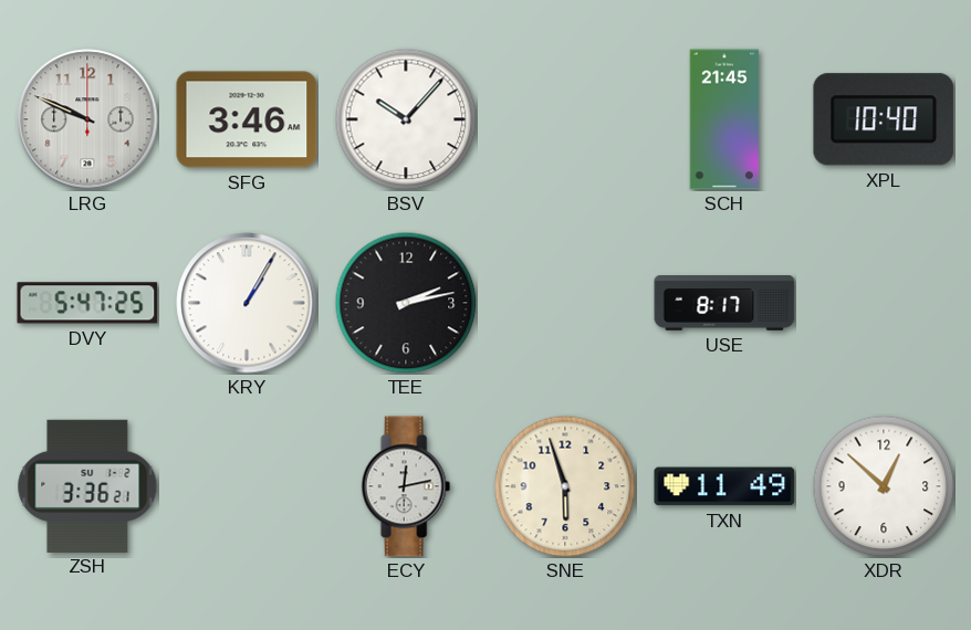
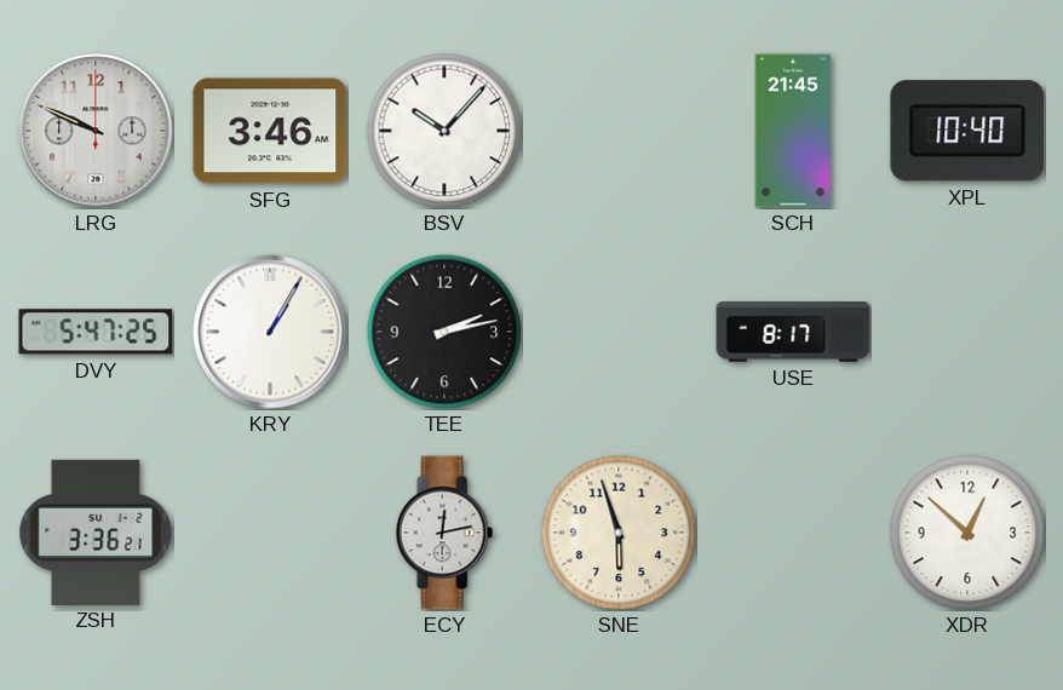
TXN: 11:49 -> none (724, 486)
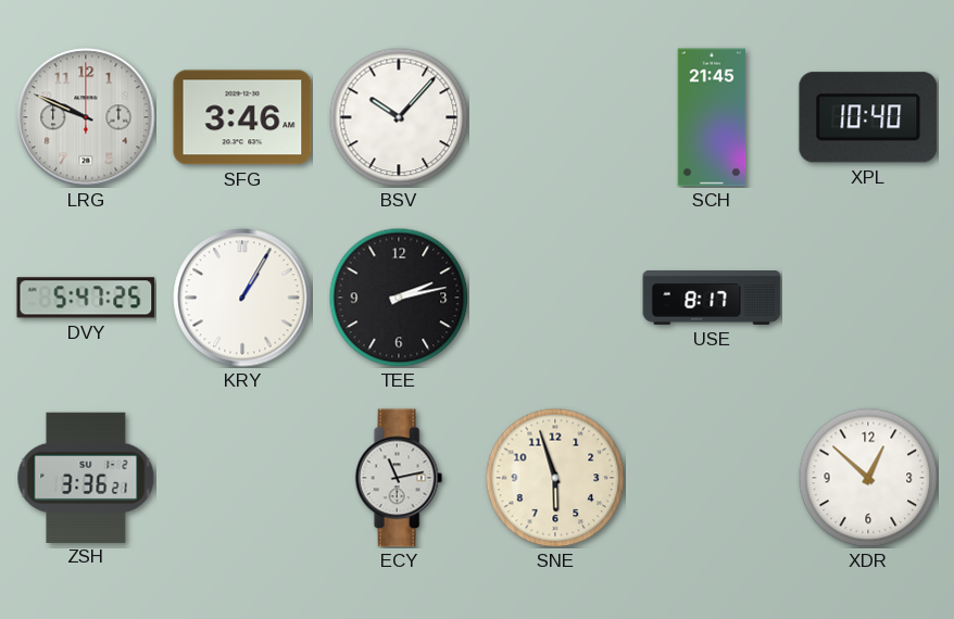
ECY: 12:13 -> 11:13 (399, 478)
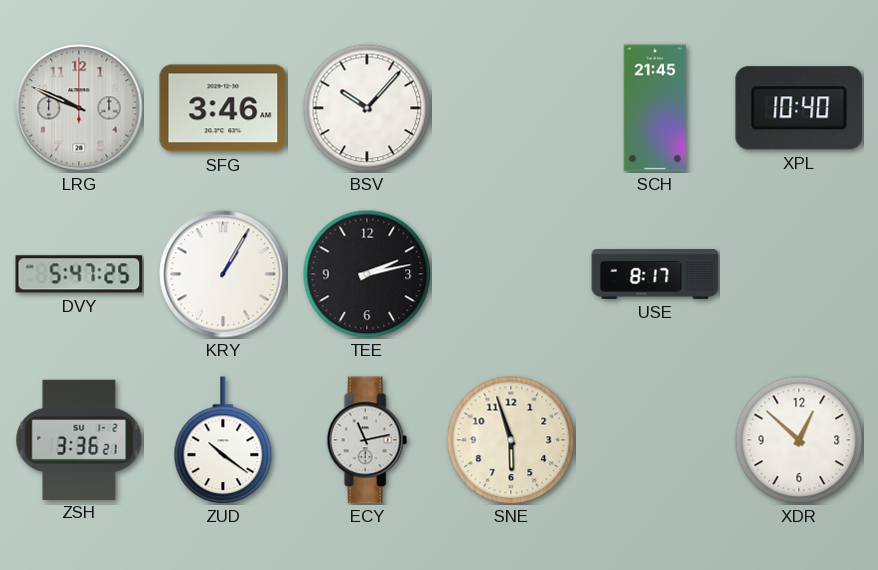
ZUD: none -> 10:21 (223, 440)
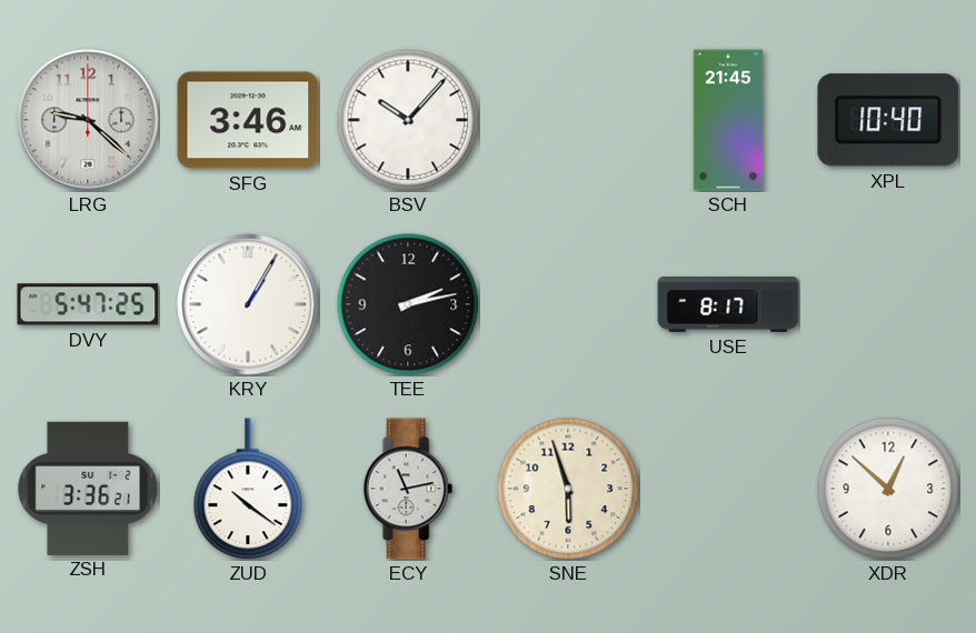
LRG: 9:49 -> 9:22 (88, 120)
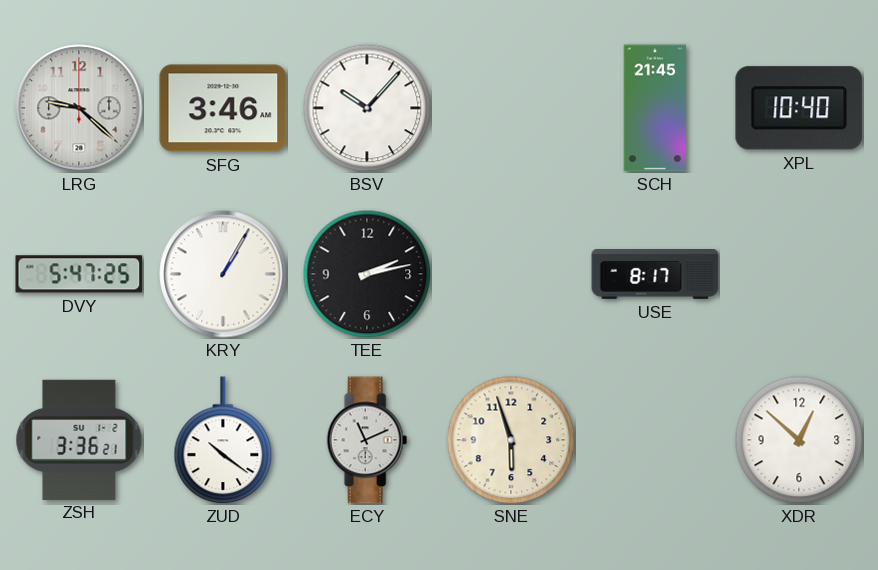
ECY: 11:13 -> 11:11 (367, 440)
